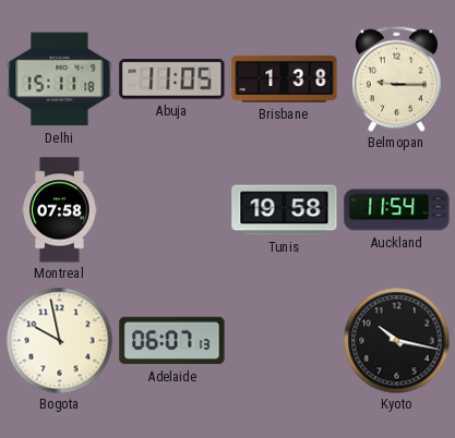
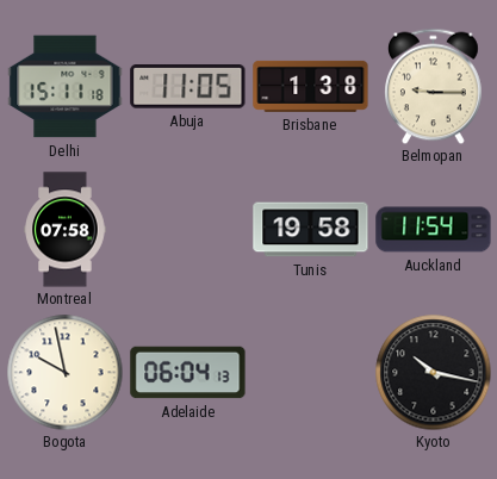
Adelaide: 06:07 -> 06:04 (188, 373)
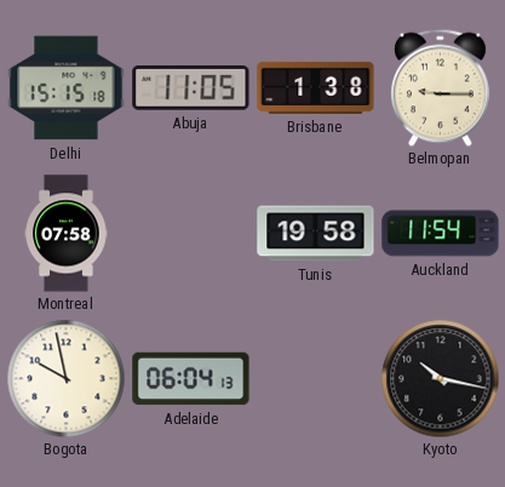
Delhi: 15:11 -> 15:15 (67, 88)
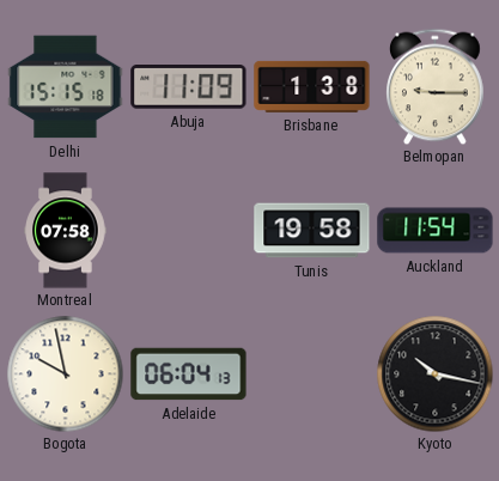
Abuja: 11:05 -> 11:09 (189, 87)
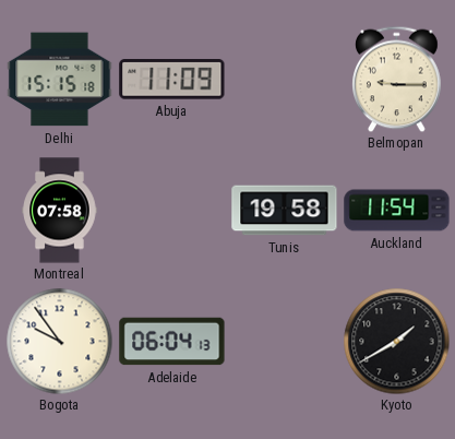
Brisbane: 1:38 -> none (312, 86)
Bogota: 9:58 -> 9:54 (59, 341)
Kyoto: 10:17 -> 1:40 (396, 341)
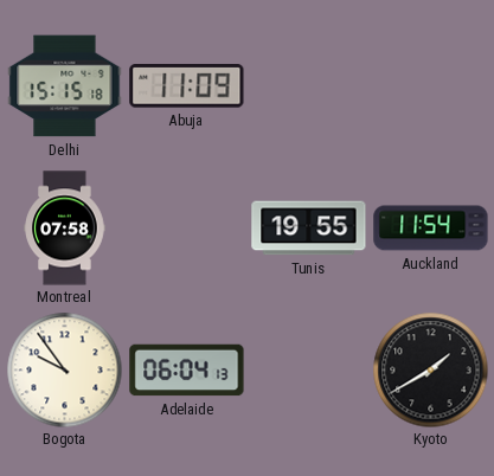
Belmopan: 9:15 -> none (397, 79)
Tunis: 19:58 -> 19:55 (309, 229)
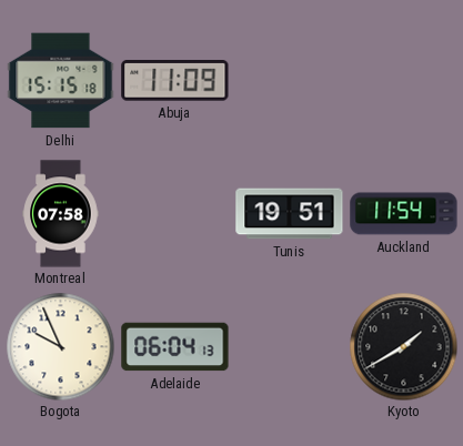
Tunis: 19:55 -> 19:51 (290, 214)
Bogota: 9:54 -> 9:56 (60, 346)
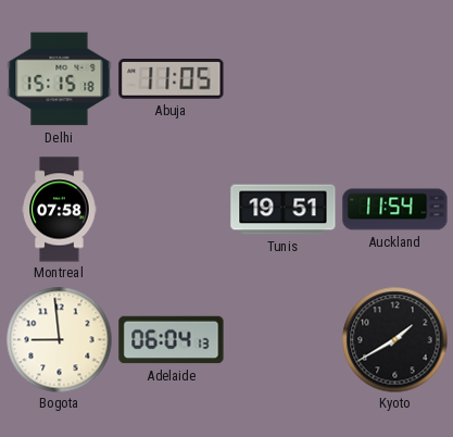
Abuja: 11:09 -> 11:05 (172, 79)
Bogota: 9:56 -> 8:59 (59, 339)
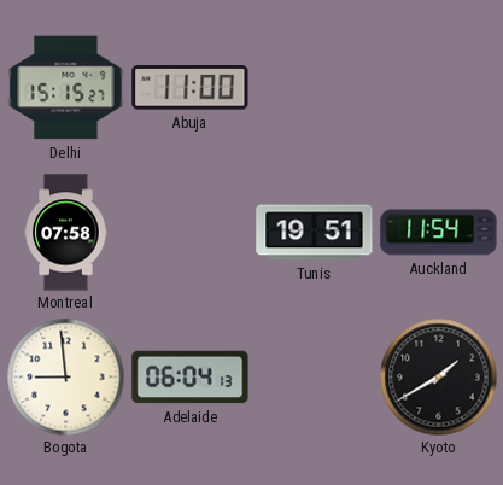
Delhi: 15:15:18 -> 15:15:27 (66, 88)
Abuja: 11:05 -> 11:00 (191, 88)
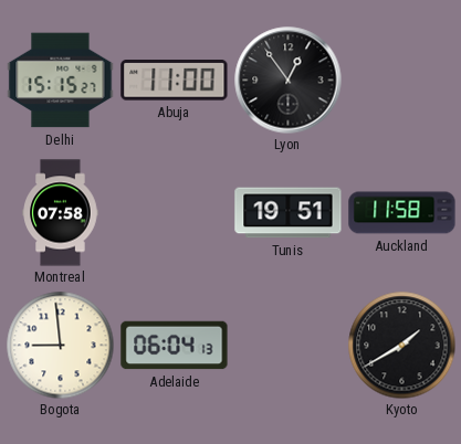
Lyon: none -> 12:54 (289, 81)
Auckland: 11:54 -> 11:58 (402, 213)
